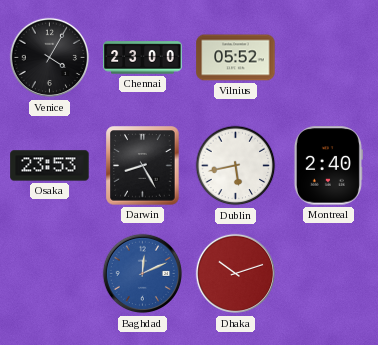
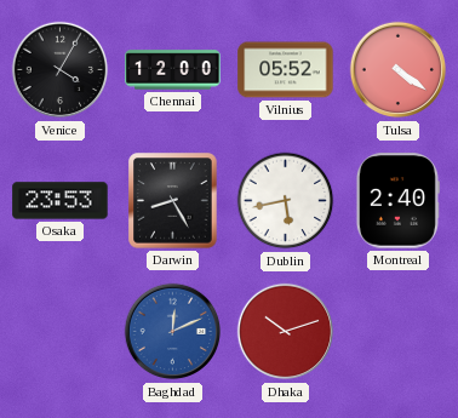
Chennai: 23:00 -> 12:00 (173, 70)
Tulsa: none -> 4:21 (399, 70)
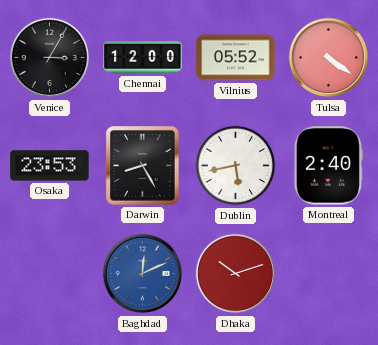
Venice: 4:05 -> 3:05 (50, 58)
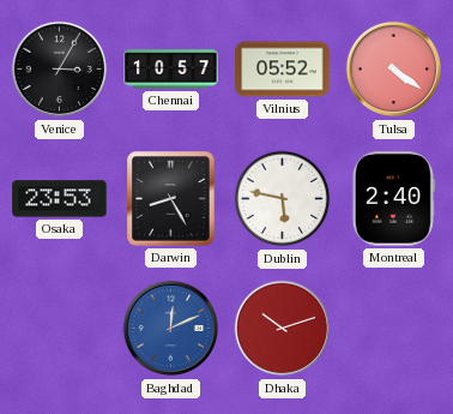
Chennai: 12:00 -> 10:57 (171, 70)
Dublin: 5:43 -> 5:47 (283, 199)
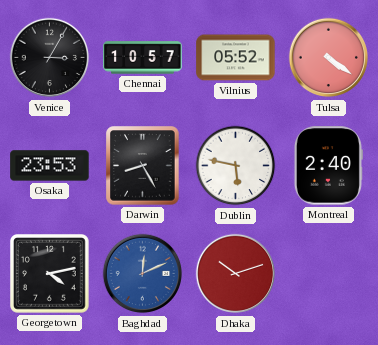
Georgetown: none -> 4:13 (50, 274)
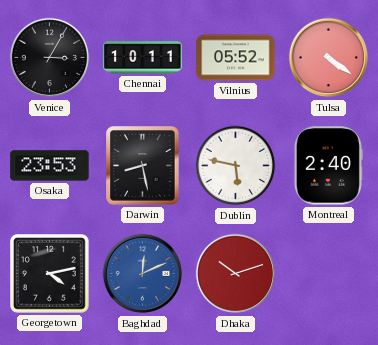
Chennai: 10:57 -> 10:11 (143, 58)
Darwin: 8:25 -> 8:28 (143, 166)
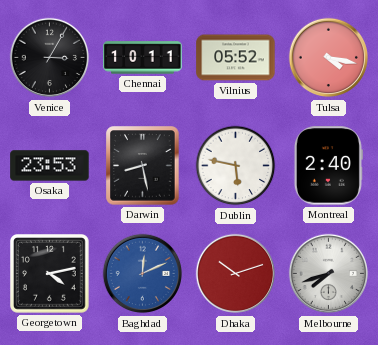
Tulsa: 4:21 -> 4:17 (329, 58)
Melbourne: none -> 7:42 (329, 274)
